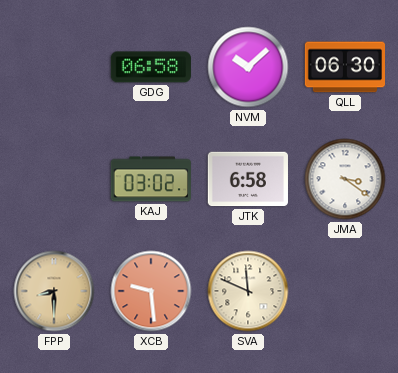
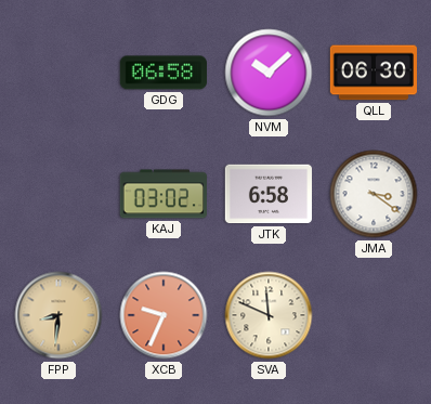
FPP: 8:30 -> 8:31 (58, 315)
XCB: 9:29 -> 9:34 (164, 315)
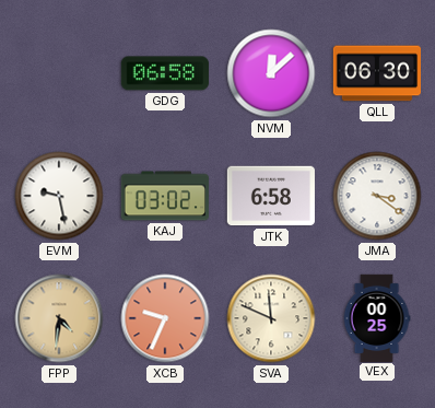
NVM: 10:08 -> 12:08 (271, 73)
EVM: none -> 9:28 (59, 196)
FPP: 8:31 -> 4:31 (59, 318)
VEX: none -> 00:25 (377, 317)
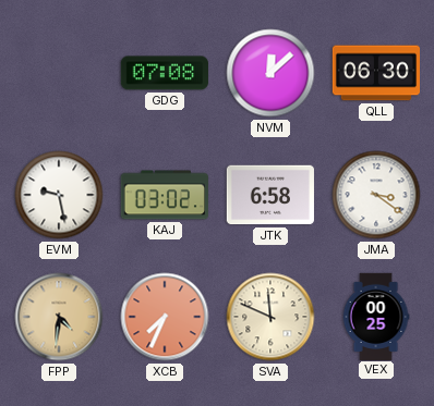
GDG: 06:58 -> 07:08 (165, 73)
XCB: 9:34 -> 7:34 (165, 317)
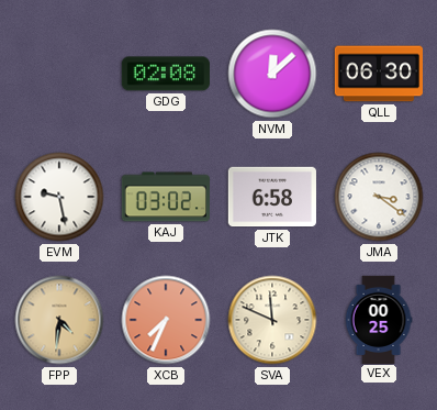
GDG: 07:08 -> 02:08 (166, 74)
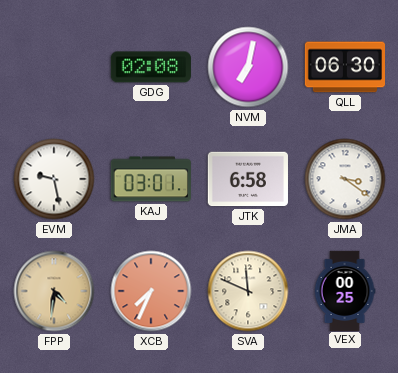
NVM: 12:08 -> 7:02 (248, 67)
KAJ: 03:02 -> 03:01 (151, 179)
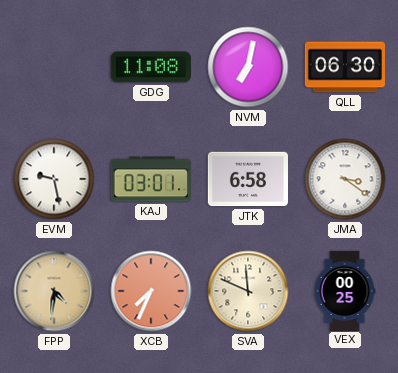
GDG: 02:08 -> 11:08 (151, 67)
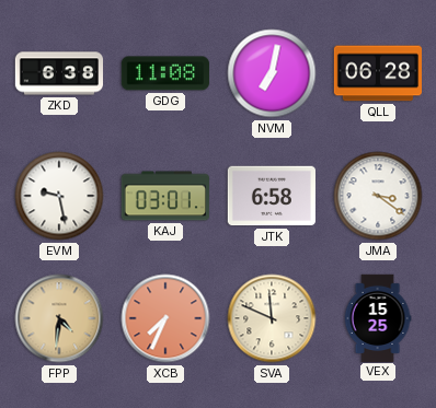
ZKD: none -> 6:38 (59, 73)
QLL: 06:30 -> 06:28 (377, 73)
VEX: 00:25 -> 15:25 (378, 317)
